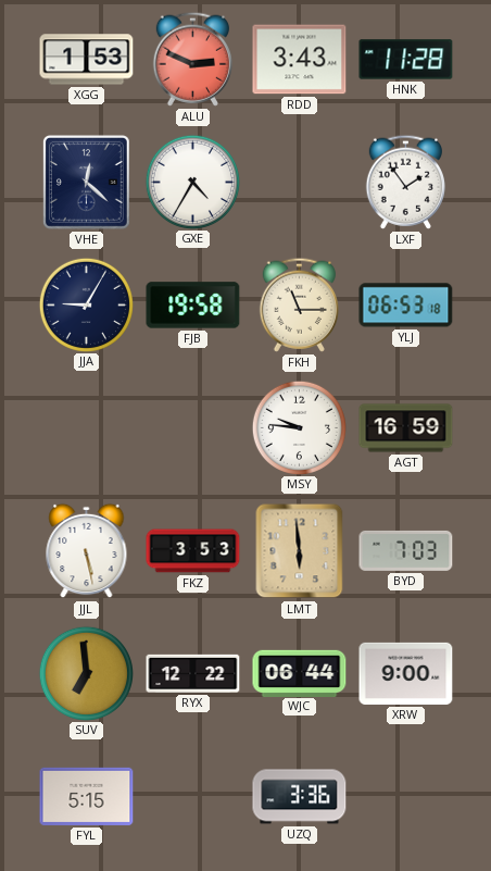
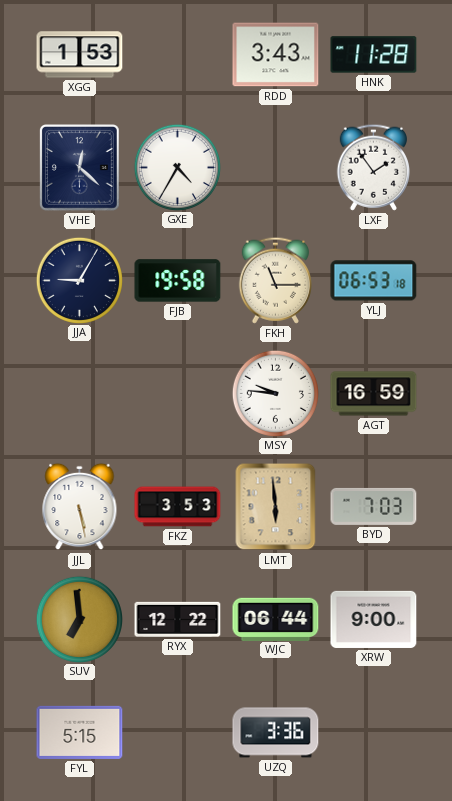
ALU: 2:49 -> none (192, 59)
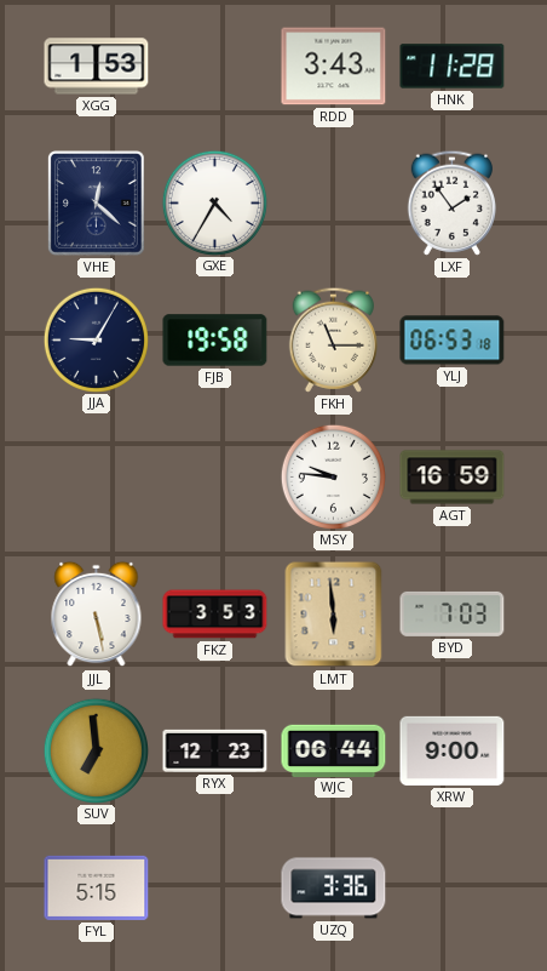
RYX: 12:22 -> 12:23 (215, 750)
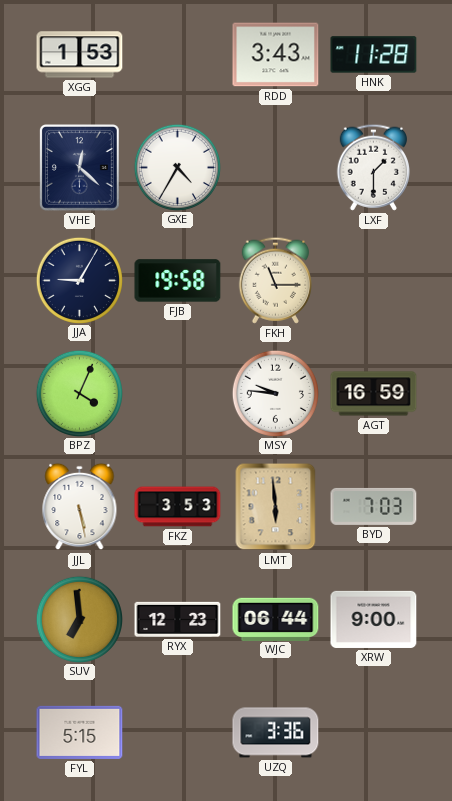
LXF: 1:54 -> 1:30 (373, 167)
YLJ: 06:53 -> none (453, 341)
BPZ: none -> 4:04 (79, 393)
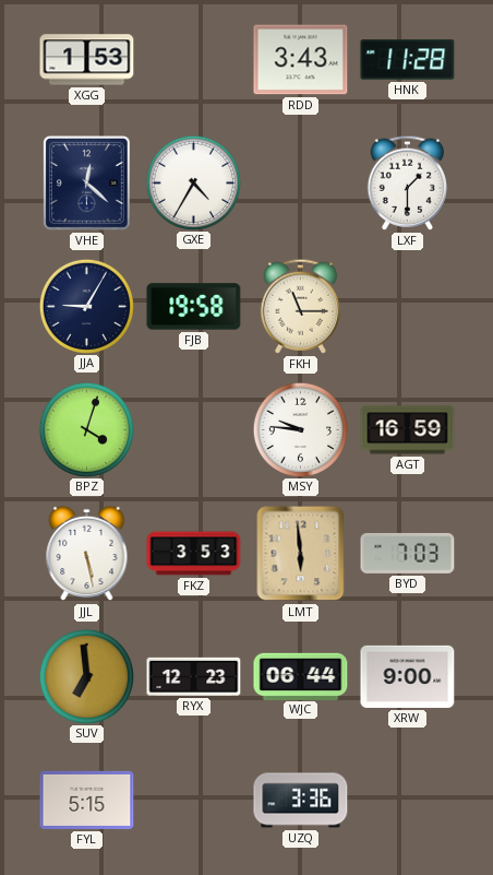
BPZ: 4:04 -> 4:03 (86, 429)
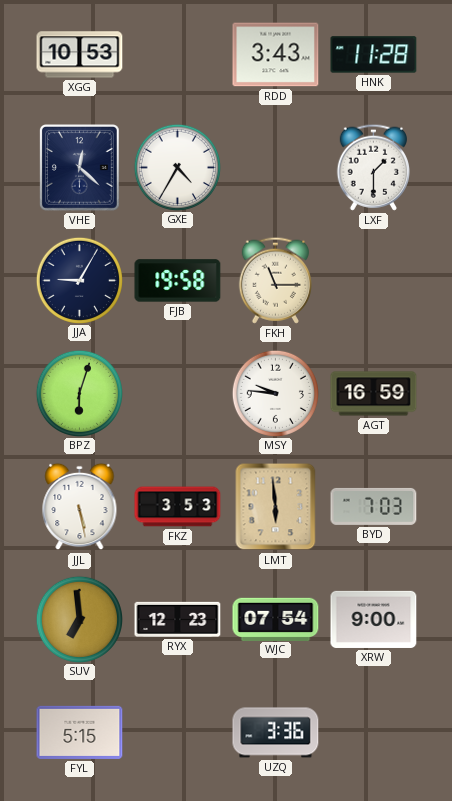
XGG: 1:53 -> 10:53 (80, 55)
BPZ: 4:03 -> 6:03 (79, 393)
WJC: 06:44 -> 07:54 (276, 619)
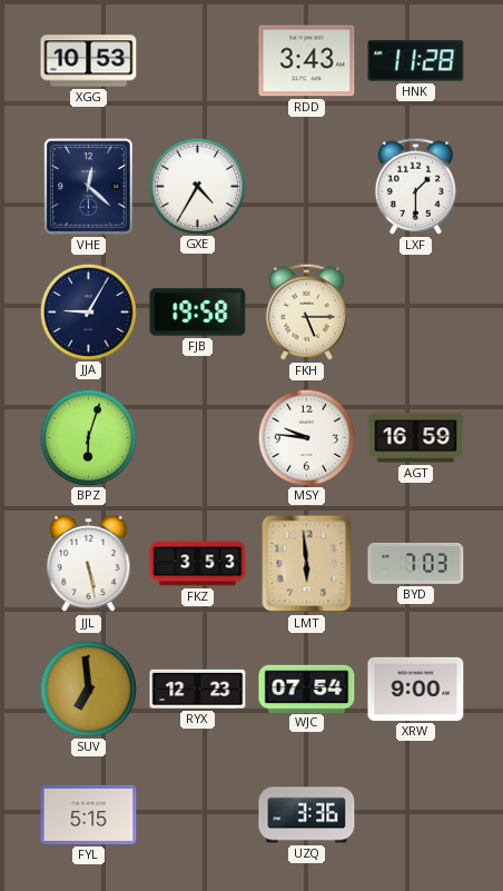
FKH: 11:15 -> 5:15 (306, 311)
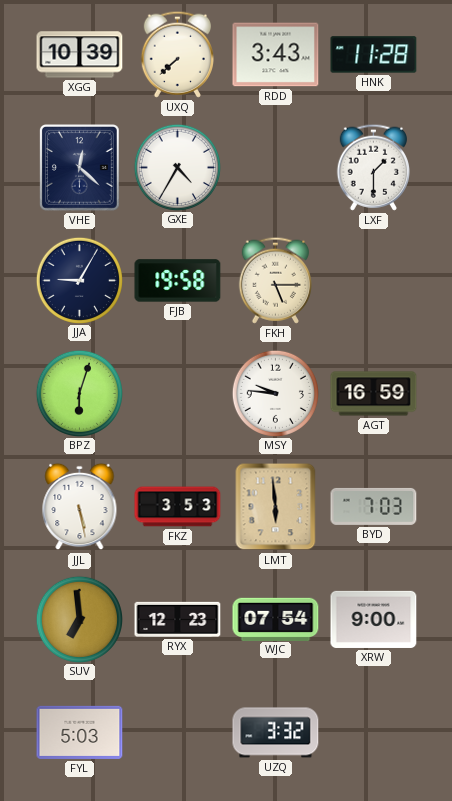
XGG: 10:53 -> 10:39 (80, 55)
UXQ: none -> 7:38 (177, 54)
FYL: 5:15 -> 5:03 (80, 732)
UZQ: 3:36 -> 3:32 (276, 733)
